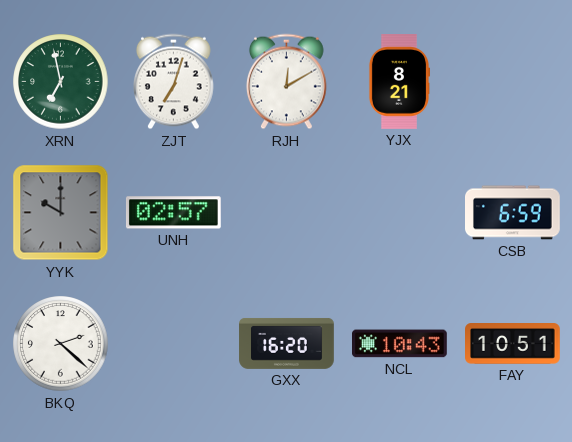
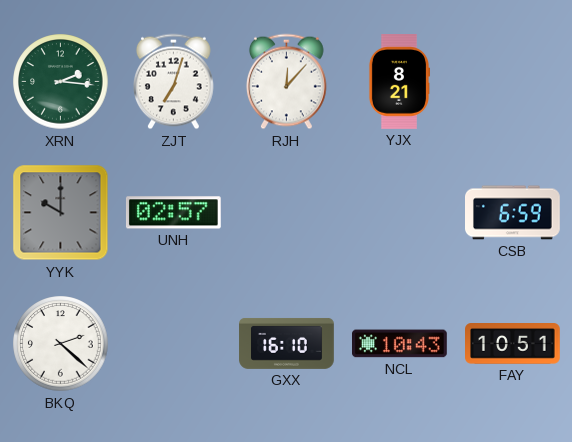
XRN: 6:58 -> 2:16 (61, 82)
RJH: 12:10 -> 12:07 (286, 82)
GXX: 16:20 -> 16:10 (287, 343)
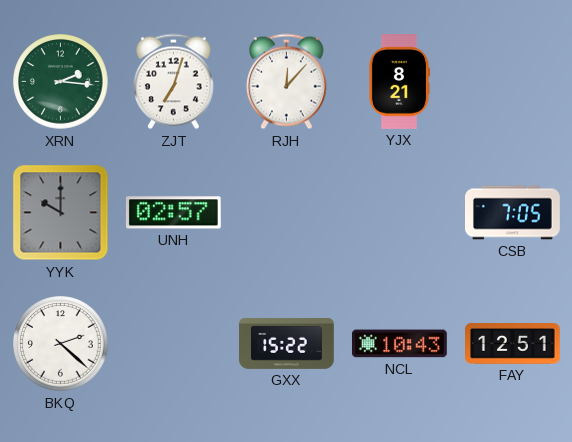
CSB: 6:59 -> 7:05 (513, 213)
GXX: 16:10 -> 15:22 (287, 343)
FAY: 10:51 -> 12:51 (513, 344)
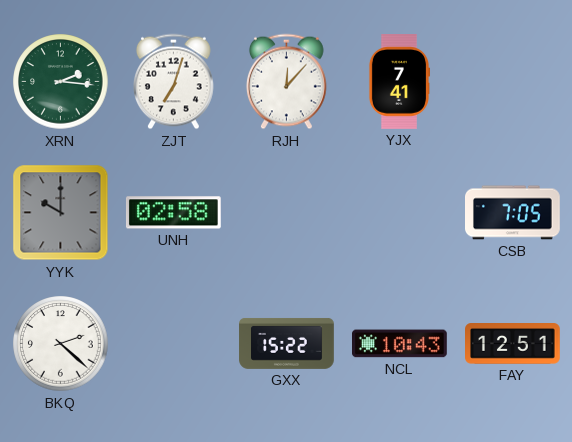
YJX: 8:21 -> 7:41 (398, 82)
UNH: 02:57 -> 02:58 (173, 213)
